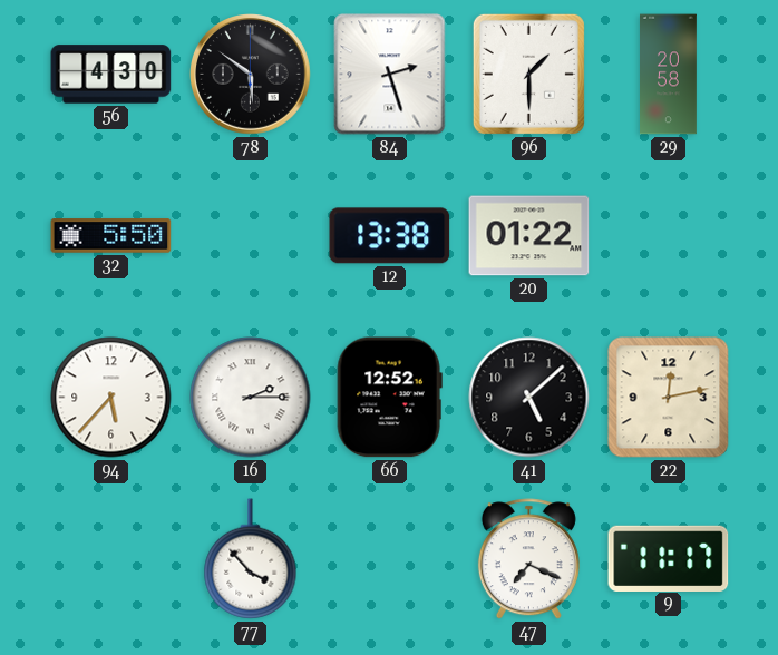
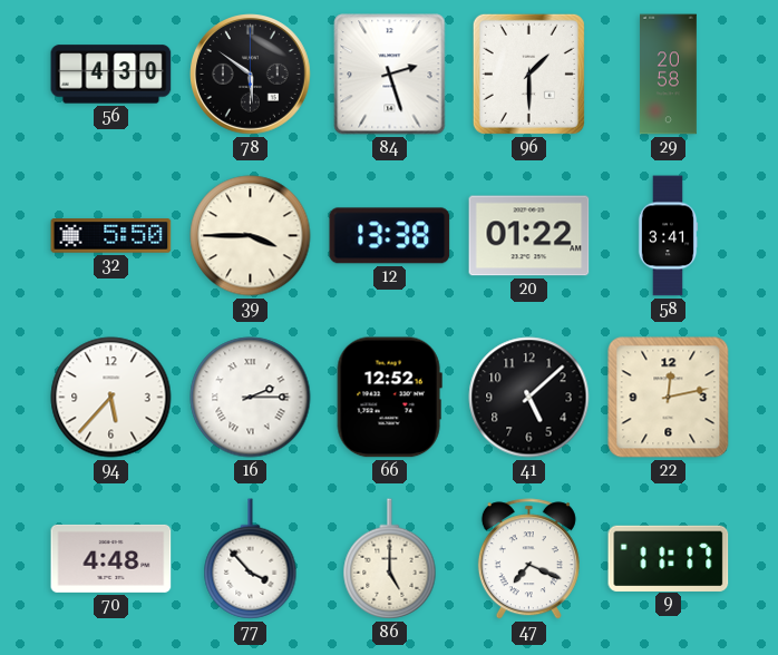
39: none -> 3:45 (251, 236)
58: none -> 3:41 (668, 236)
70: none -> 4:48 (111, 558)
86: none -> 5:00 (390, 559)
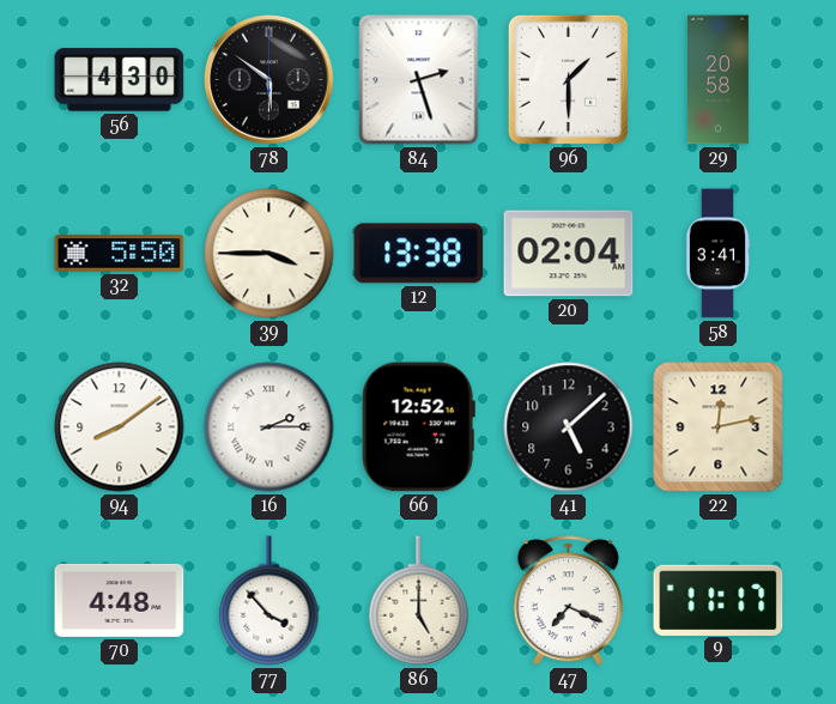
20: 01:22 -> 02:04 (569, 254)
94: 5:37 -> 8:09 (120, 427)
